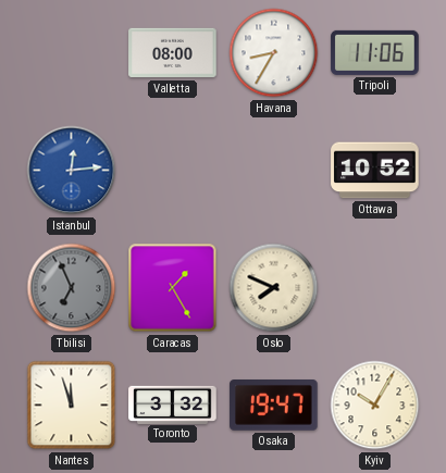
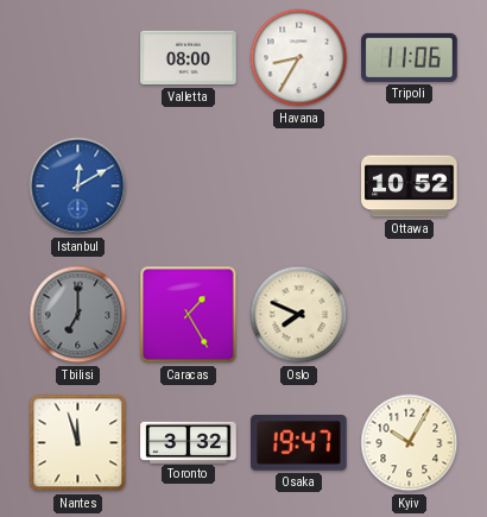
Istanbul: 12:14 -> 12:10 (78, 187)
Tbilisi: 6:56 -> 7:00 (78, 315)
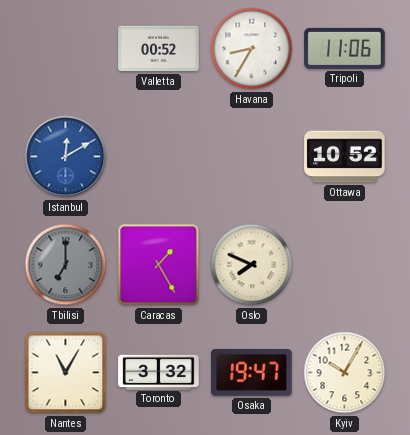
Valletta: 08:00 -> 00:52 (159, 49)
Nantes: 11:57 -> 11:05 (66, 373)
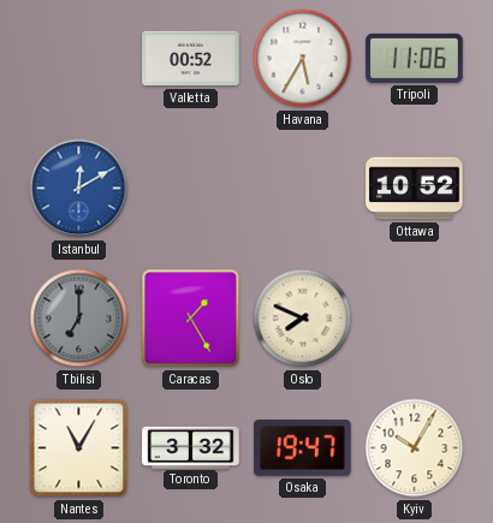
Havana: 8:35 -> 5:35 (303, 59)
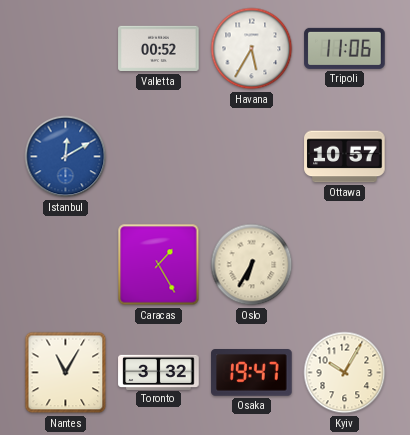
Ottawa: 10:52 -> 10:57 (345, 157)
Tbilisi: 7:00 -> none (79, 319)
Oslo: 7:49 -> 6:35 (252, 265)
